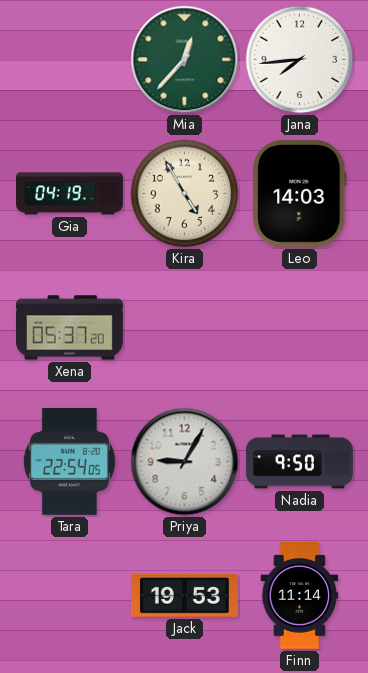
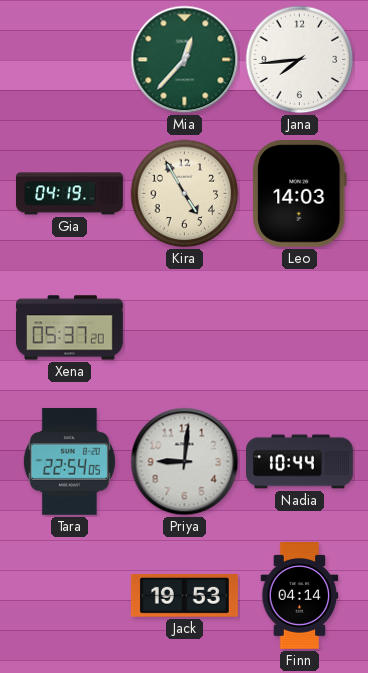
Priya: 9:05 -> 9:01 (185, 462)
Nadia: 9:50 -> 10:44 (300, 462)
Finn: 11:14 -> 04:14 (300, 596)
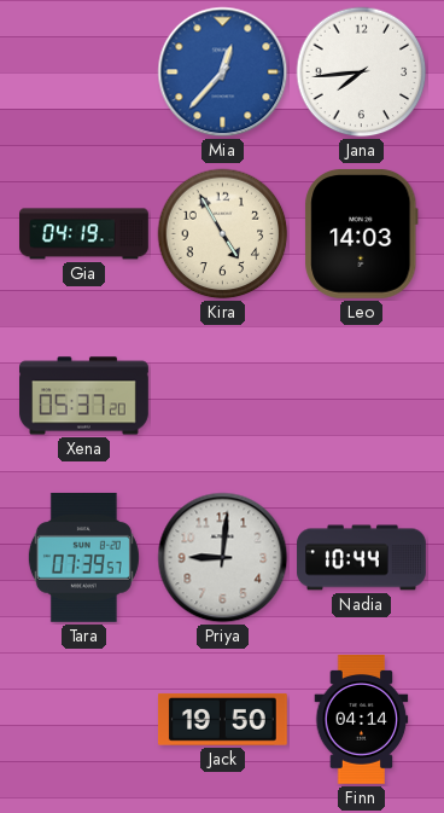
Mia dial: green -> blue (223, 72)
Tara: 22:54 -> 07:39 (83, 557)
Jack: 19:53 -> 19:50 (222, 719)
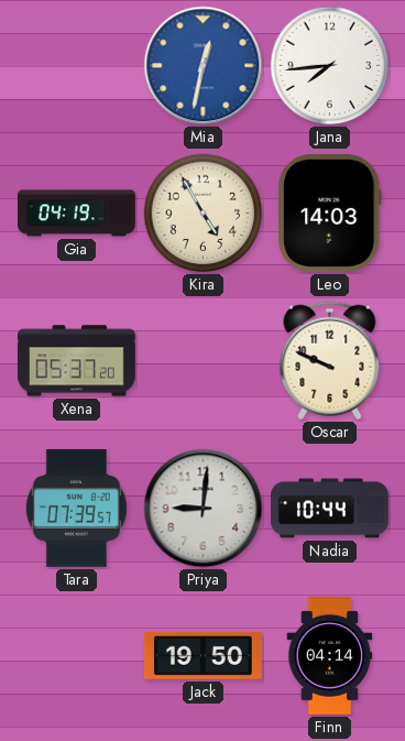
Mia: 12:37 -> 12:32 (204, 66)
Oscar: none -> 9:49 (330, 361)
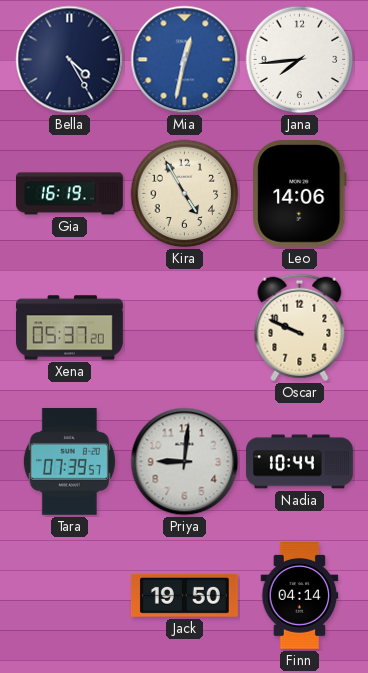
Bella: none -> 4:25 (70, 60)
Gia: 04:19 -> 16:19 (70, 194)
Leo: 14:03 -> 14:06 (300, 193)
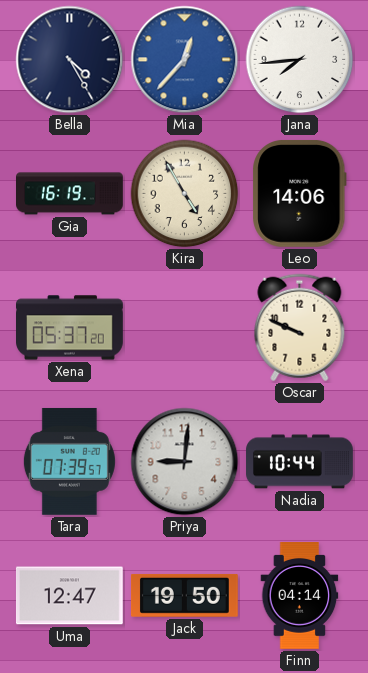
Mia: 12:32 -> 12:37 (185, 60)
Uma: none -> 12:47 (69, 596)
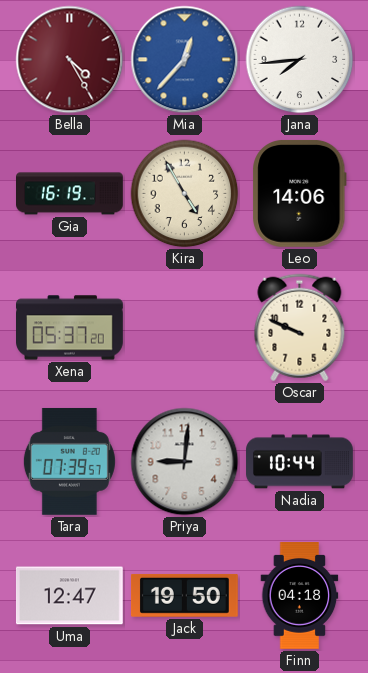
Bella dial: navy -> burgundy (70, 60)
Finn: 04:14 -> 04:18 (300, 596)
